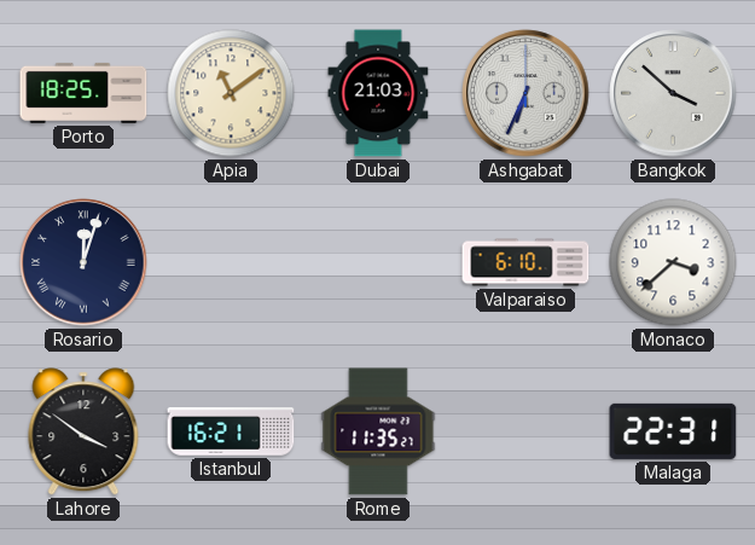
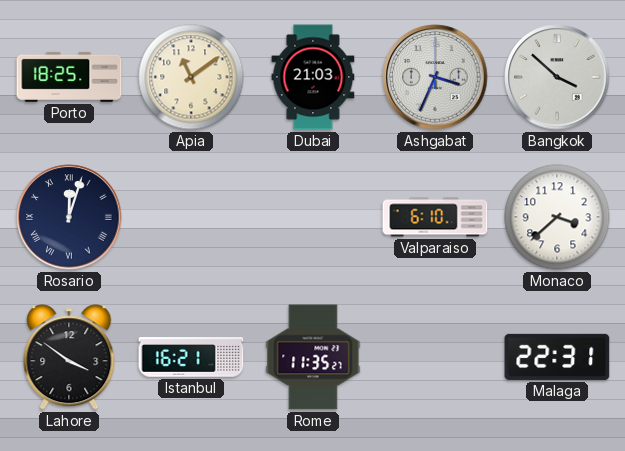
Ashgabat: 6:34 -> 3:34 (435, 77)
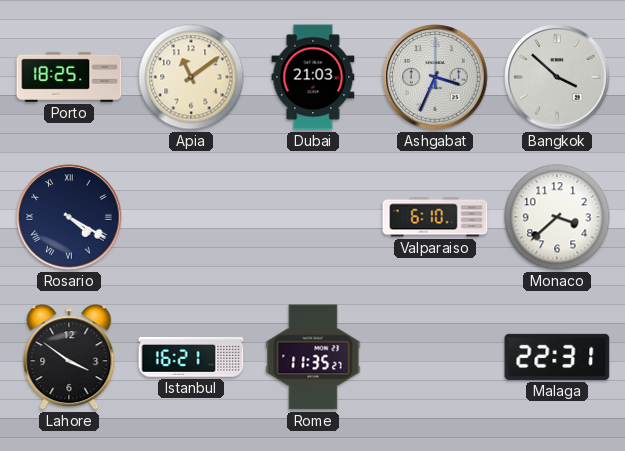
Rosario: 12:03 -> 4:20 (69, 217)
